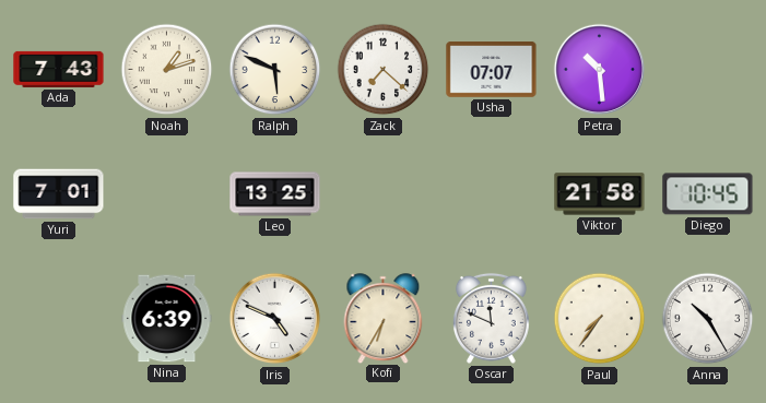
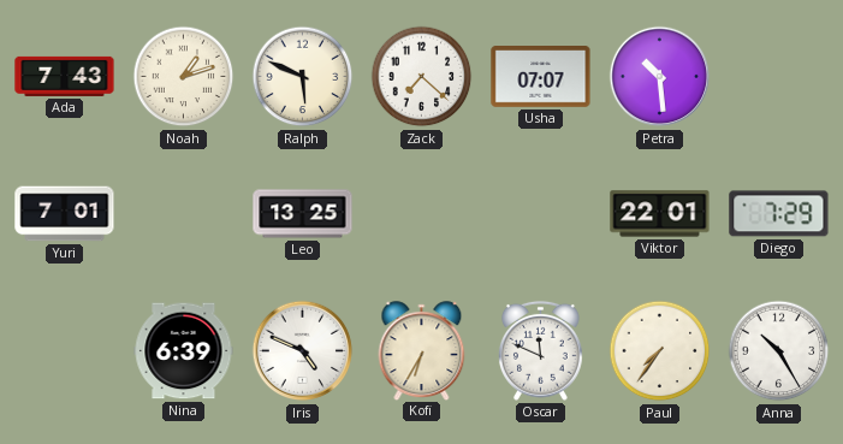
Viktor: 21:58 -> 22:01 (660, 214)
Diego: 10:45 -> 7:29 (779, 214)
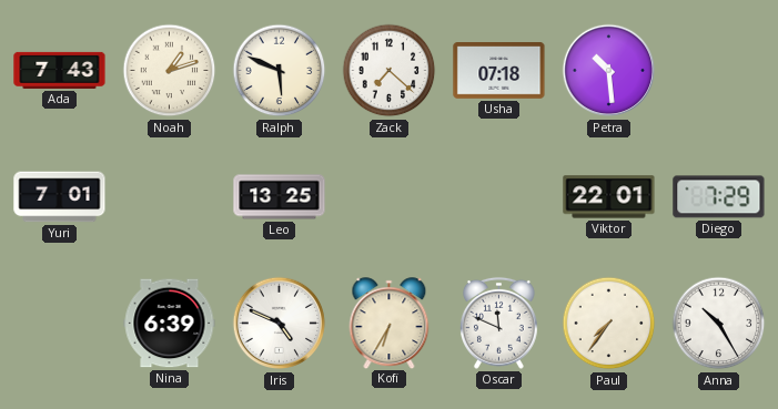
Usha: 07:07 -> 07:18 (499, 71)
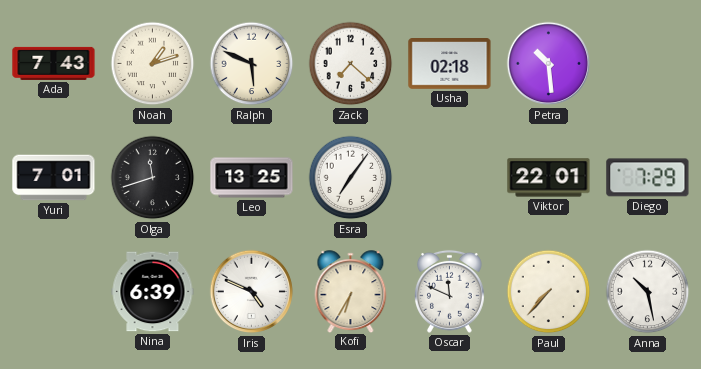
Usha: 07:18 -> 02:18 (450, 64)
Olga: none -> 11:42 (153, 178)
Esra: none -> 7:06 (351, 178)
Paul: 7:36 -> 7:37 (549, 292)
Anna: 10:25 -> 10:28 (648, 292)
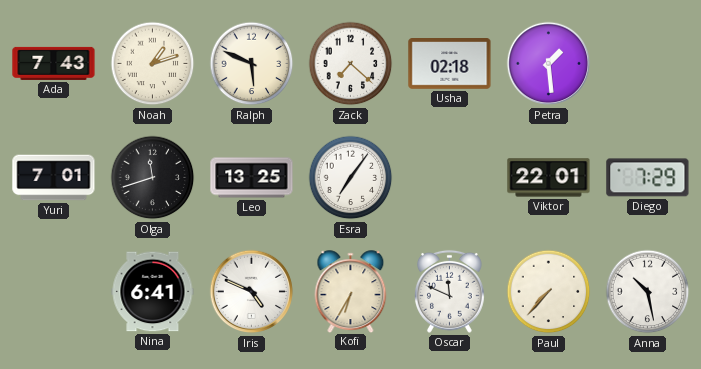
Petra: 10:29 -> 1:29 (549, 64)
Nina: 6:39 -> 6:41 (153, 292)
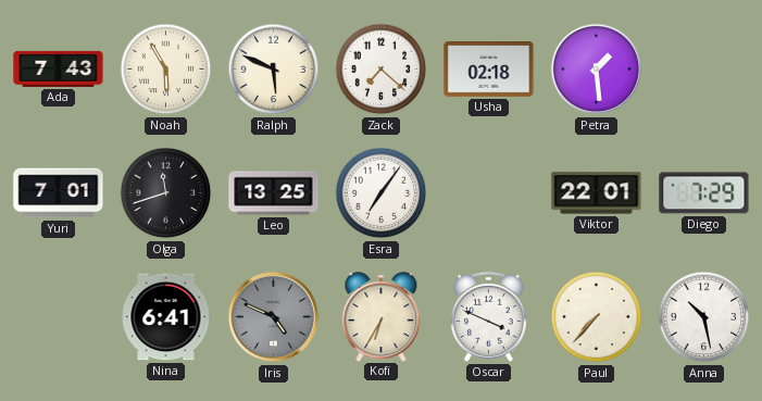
Noah: 1:12 -> 5:55 (166, 70)
Iris dial: white -> grey (274, 317)
Oscar: 11:49 -> 3:49 (488, 316)
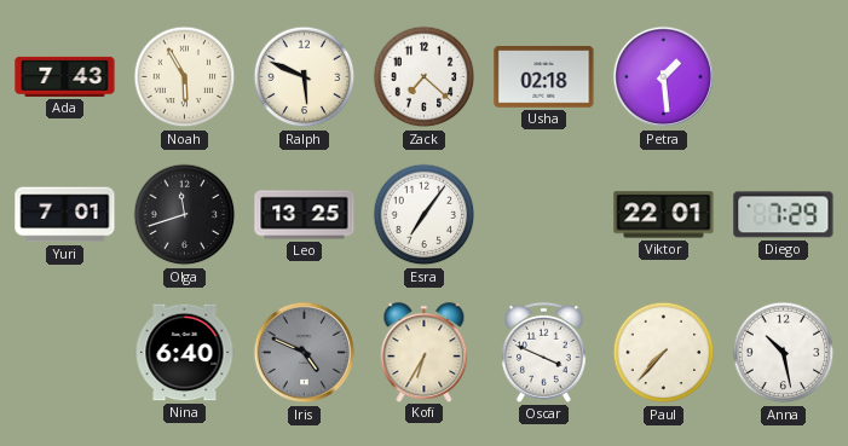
Nina: 6:41 -> 6:40 (185, 353)
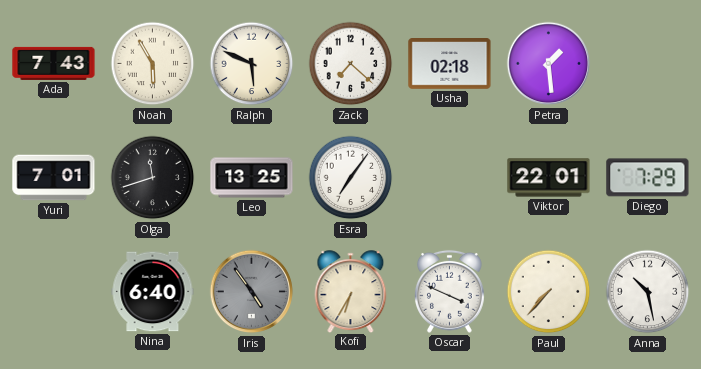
Iris: 4:49 -> 4:54 (252, 292)
